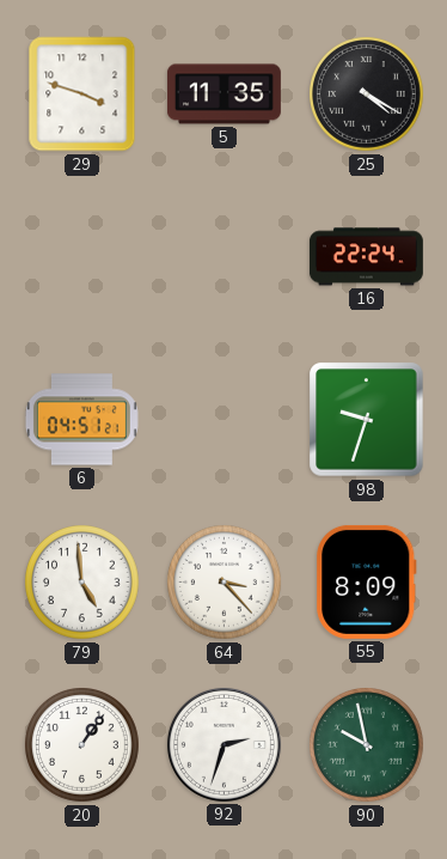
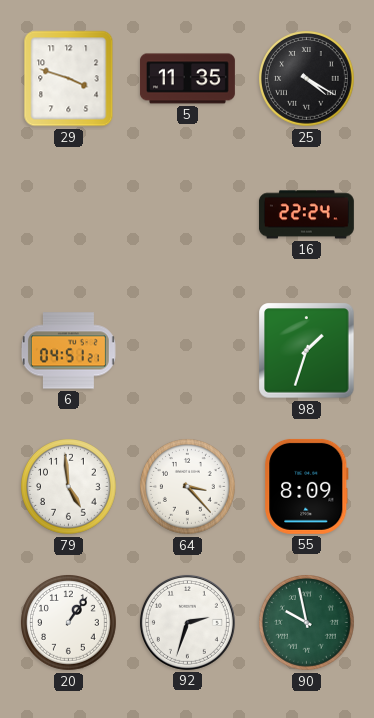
98: 9:33 -> 1:33 (307, 351)
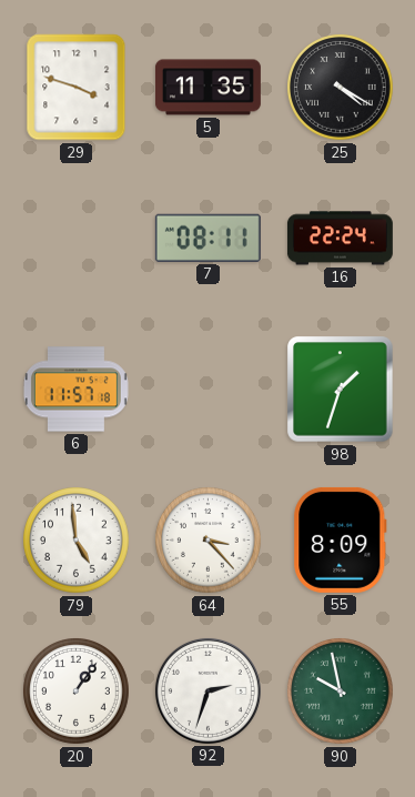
7: none -> 08:11 (207, 238)
6: 04:51 -> 11:57 (75, 390)
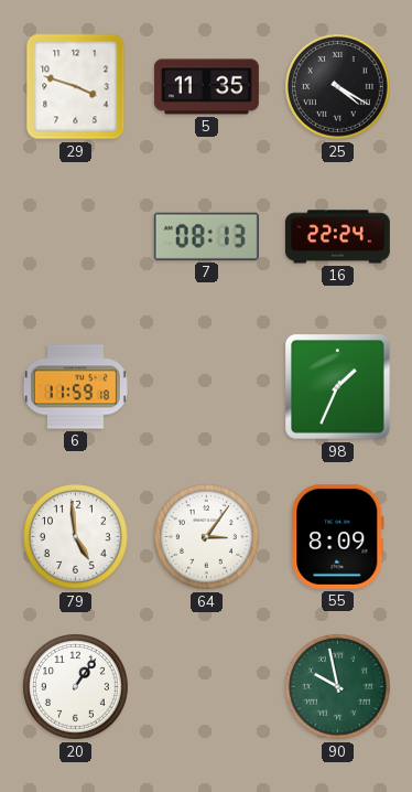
7: 08:11 -> 08:13 (206, 236)
6: 11:57 -> 11:59 (75, 387)
98: 1:33 -> 1:34 (338, 387)
64: 3:23 -> 3:06 (207, 537)
92: 2:33 -> none (207, 690)
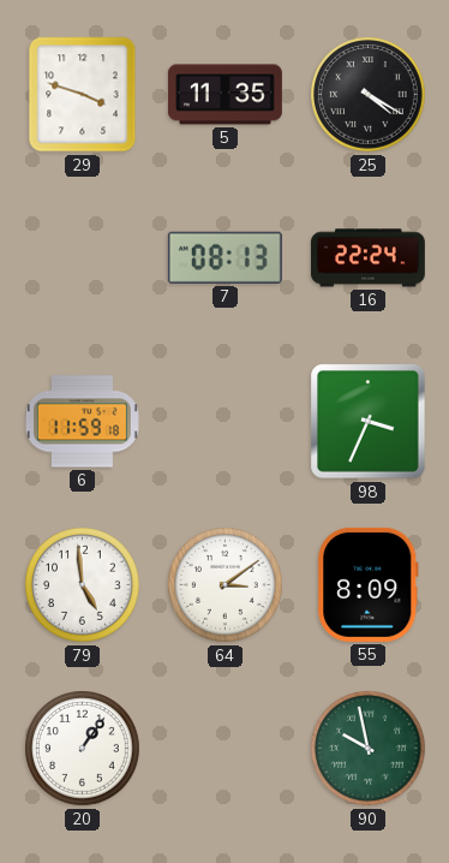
98: 1:34 -> 3:34 (369, 422)
64: 3:06 -> 3:09 (226, 585)
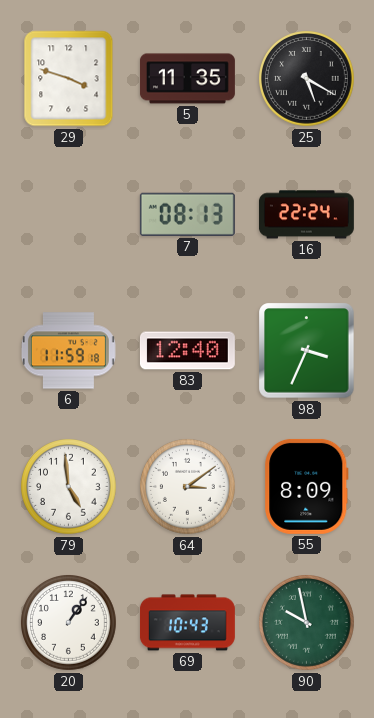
25: 4:20 -> 5:20 (307, 79)
83: none -> 12:40 (187, 351)
69: none -> 10:43 (187, 623)
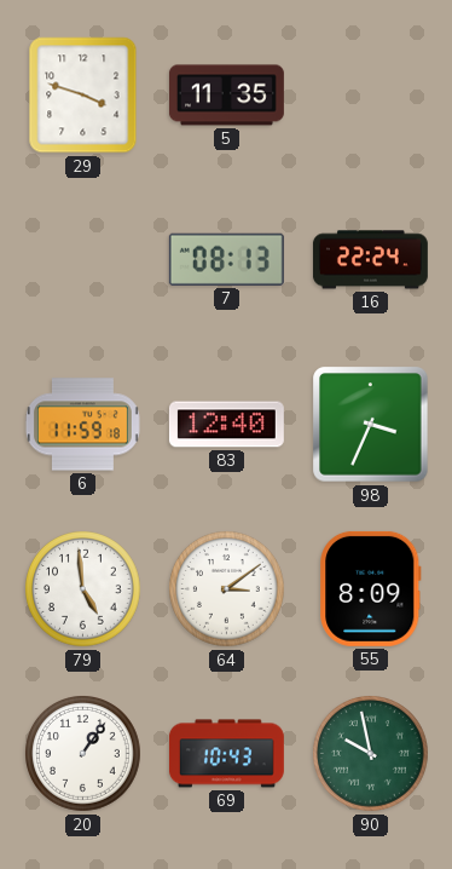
25: 5:20 -> none (307, 79)
